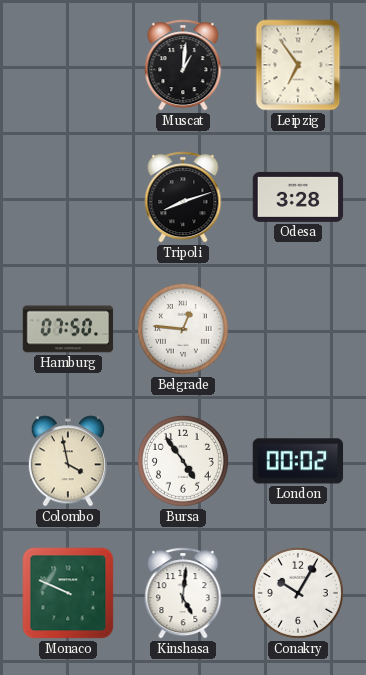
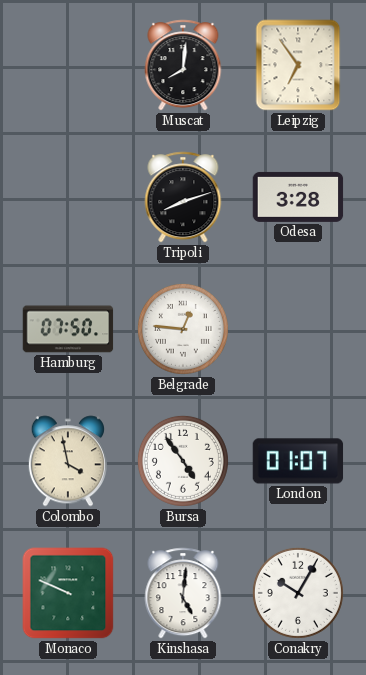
Muscat: 1:01 -> 8:01 (183, 65)
London: 00:02 -> 01:07 (298, 461)
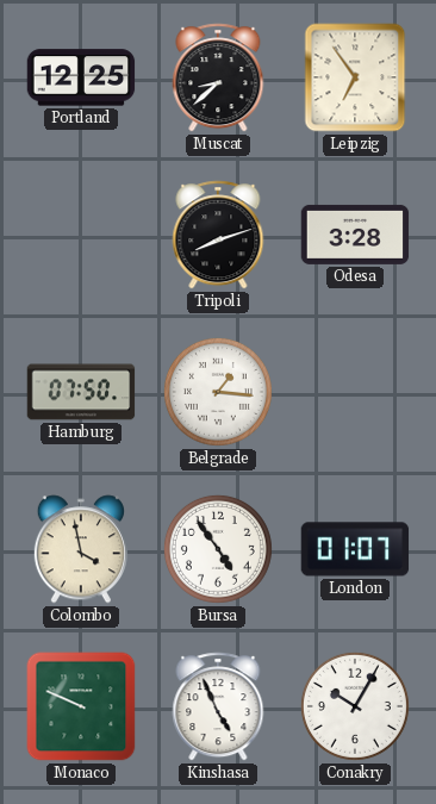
Portland: none -> 12:25 (81, 77)
Muscat: 8:01 -> 8:38 (218, 77)
Belgrade: 12:46 -> 1:16 (218, 392)
Kinshasa: 5:01 -> 4:56 (218, 706)
